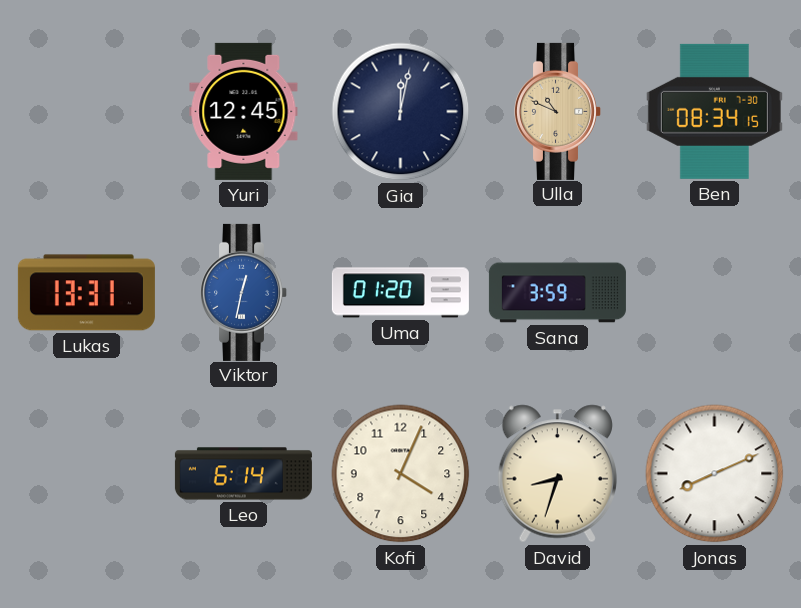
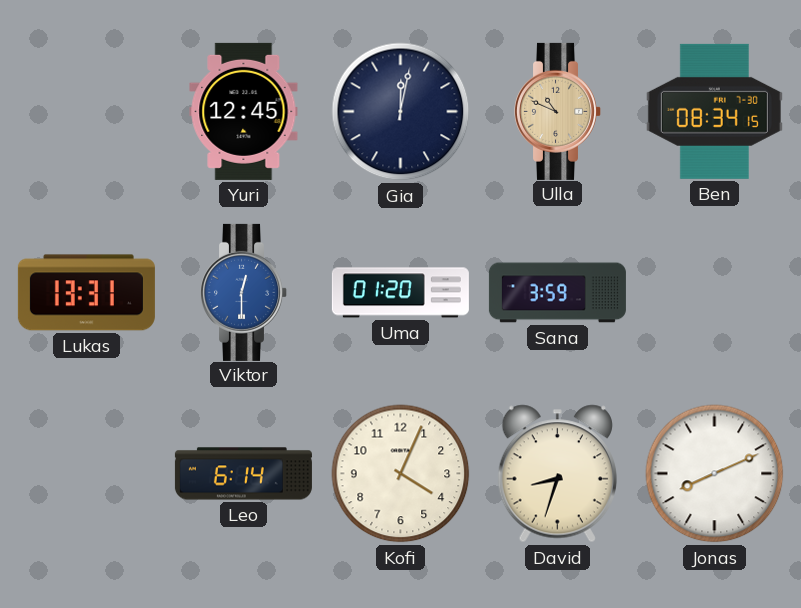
Viktor: 12:32 -> 12:30 (244, 292)
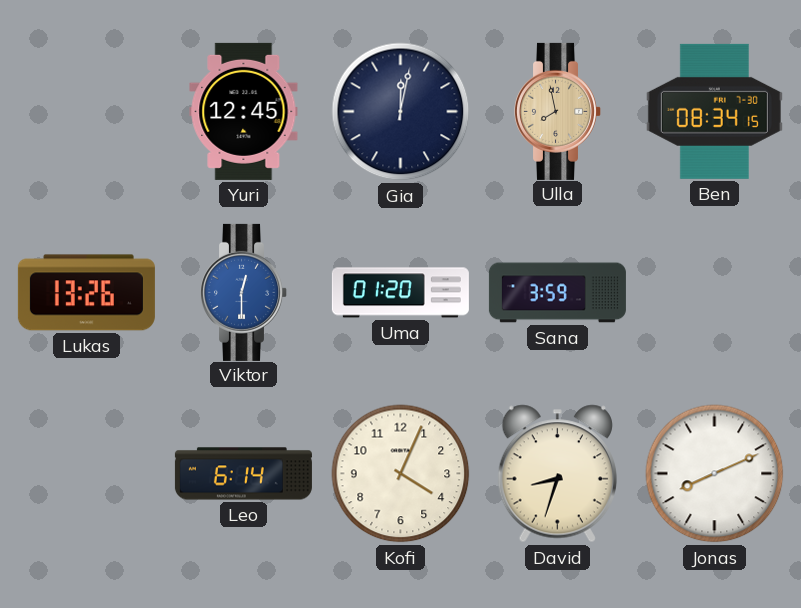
Ulla: 10:49 -> 7:58 (558, 111)
Lukas: 13:31 -> 13:26 (86, 293)
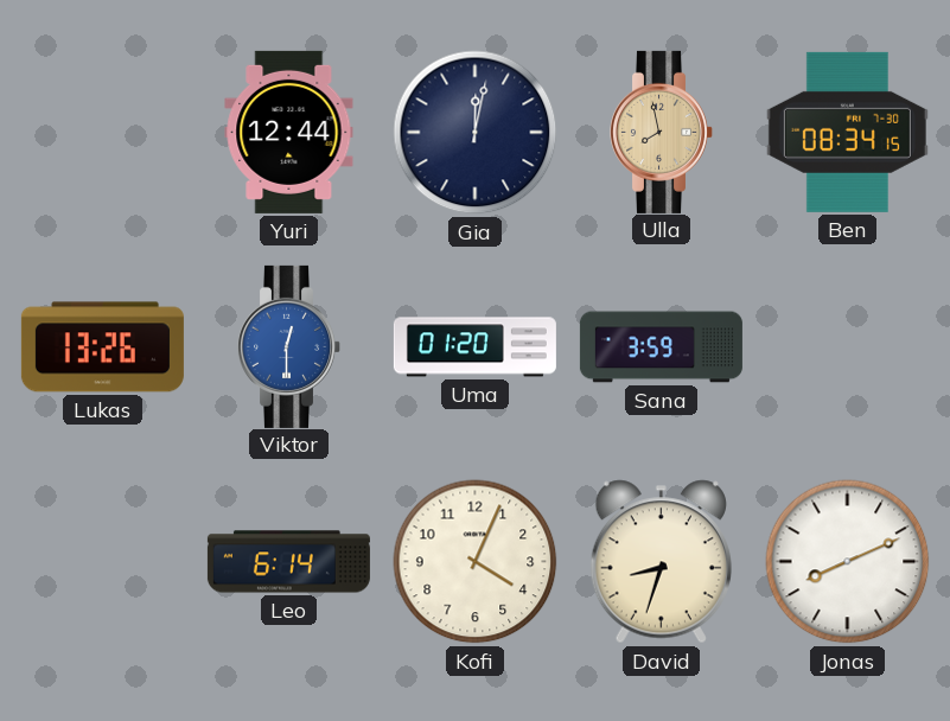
Yuri: 12:45 -> 12:44 (289, 132)
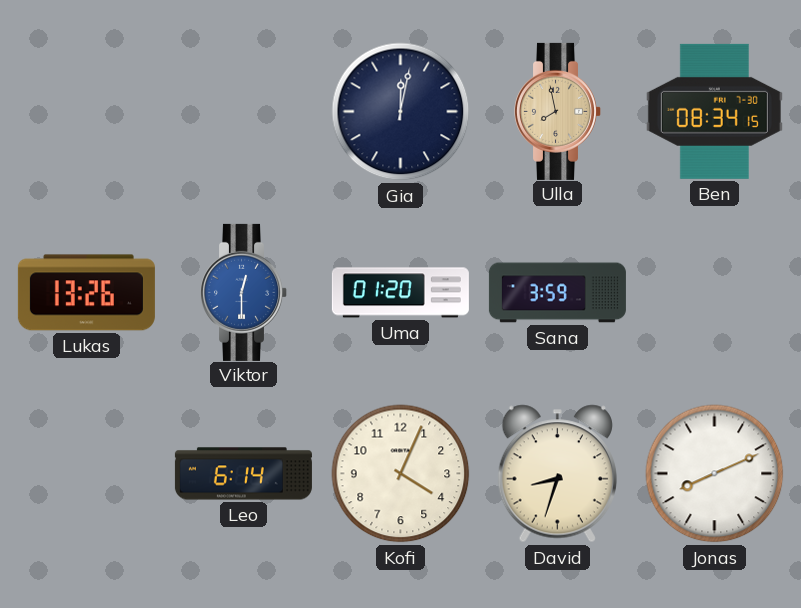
Yuri: 12:44 -> none (289, 132)
